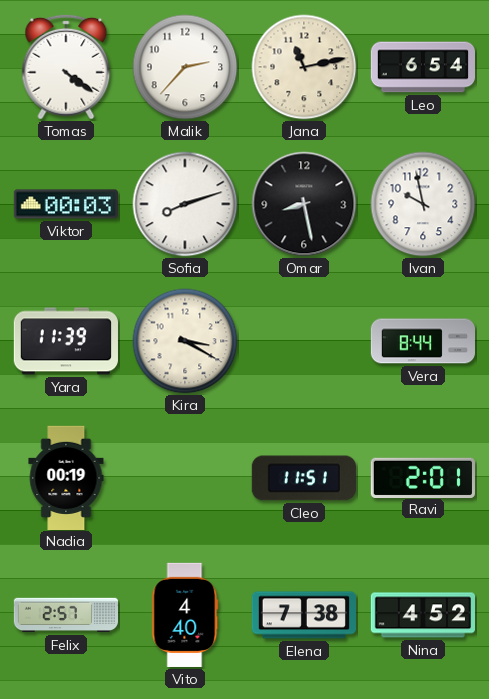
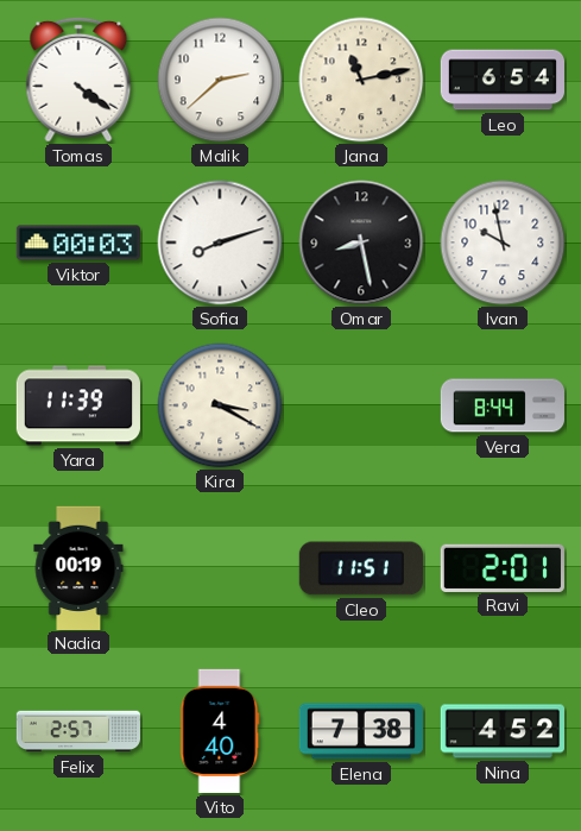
Malik: 2:37 -> 2:38 (220, 80)
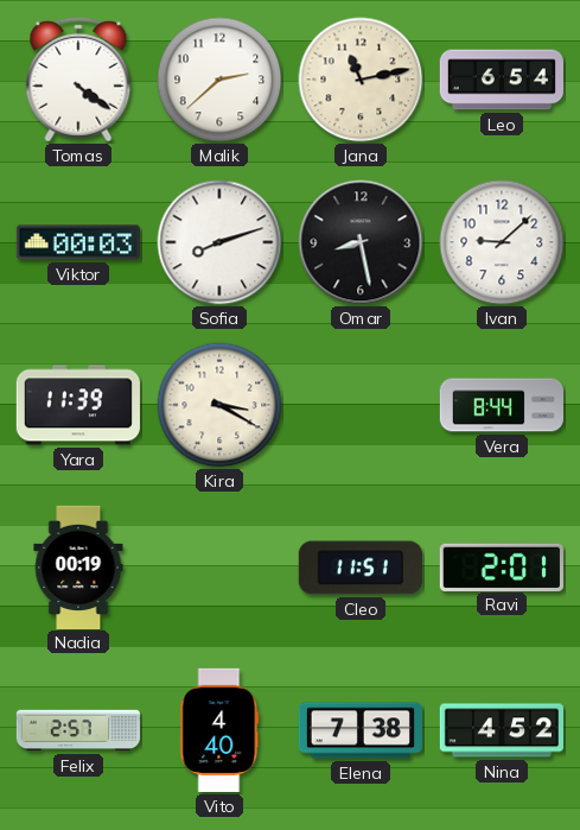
Ivan: 9:58 -> 9:08 (502, 242)
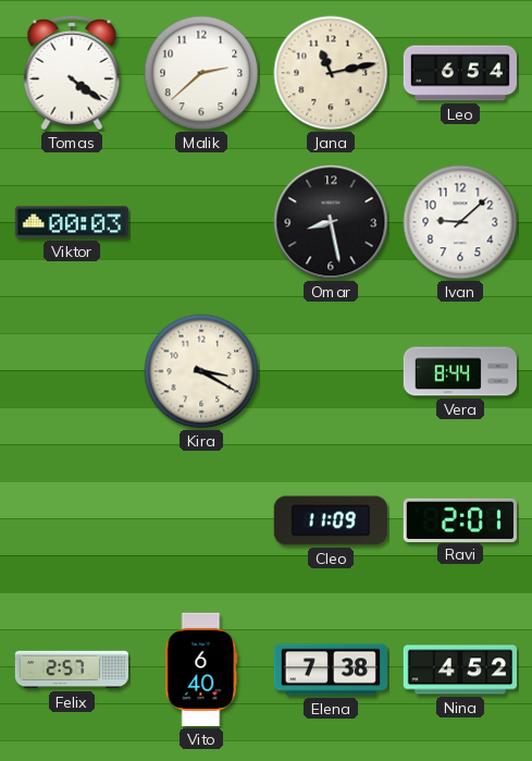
Sofia: 8:12 -> none (219, 242)
Yara: 11:39 -> none (78, 405)
Nadia: 00:19 -> none (78, 566)
Cleo: 11:51 -> 11:09 (331, 520)
Vito: 4:40 -> 6:40 (201, 670)
